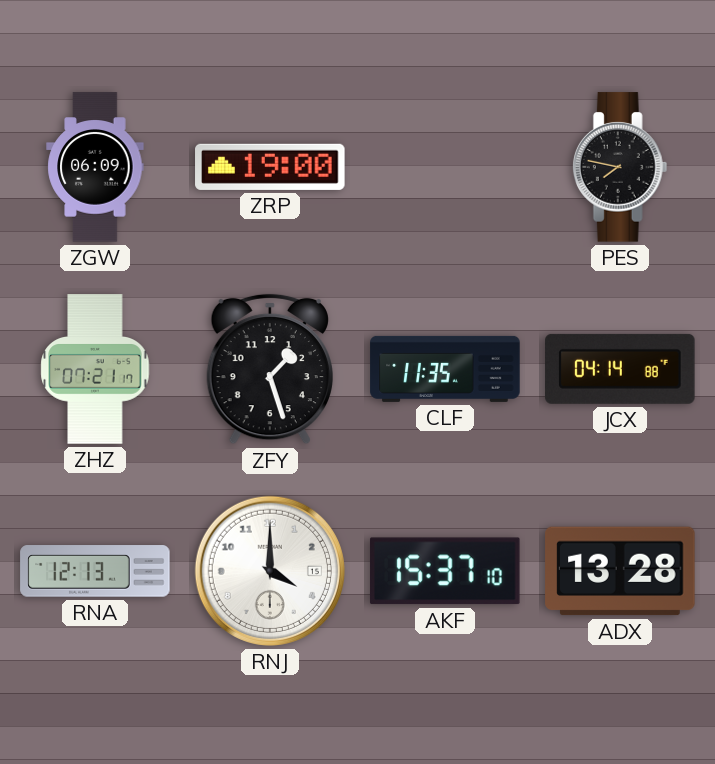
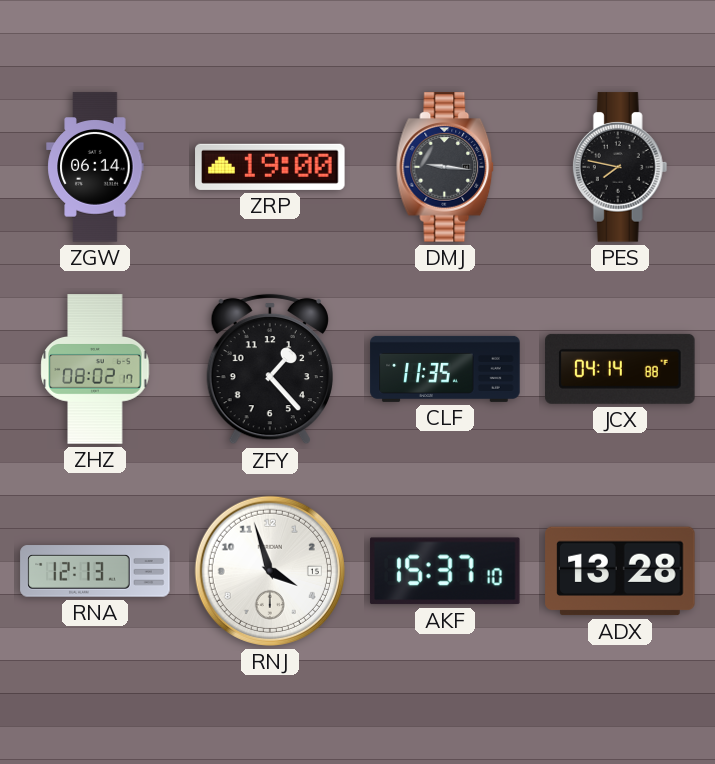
ZGW: 06:09 -> 06:14 (95, 167)
DMJ: none -> 9:16 (445, 167)
ZHZ: 07:21 -> 08:02 (95, 369)
ZFY: 1:27 -> 1:23 (270, 369)
RNJ: 4:00 -> 3:57 (270, 571)
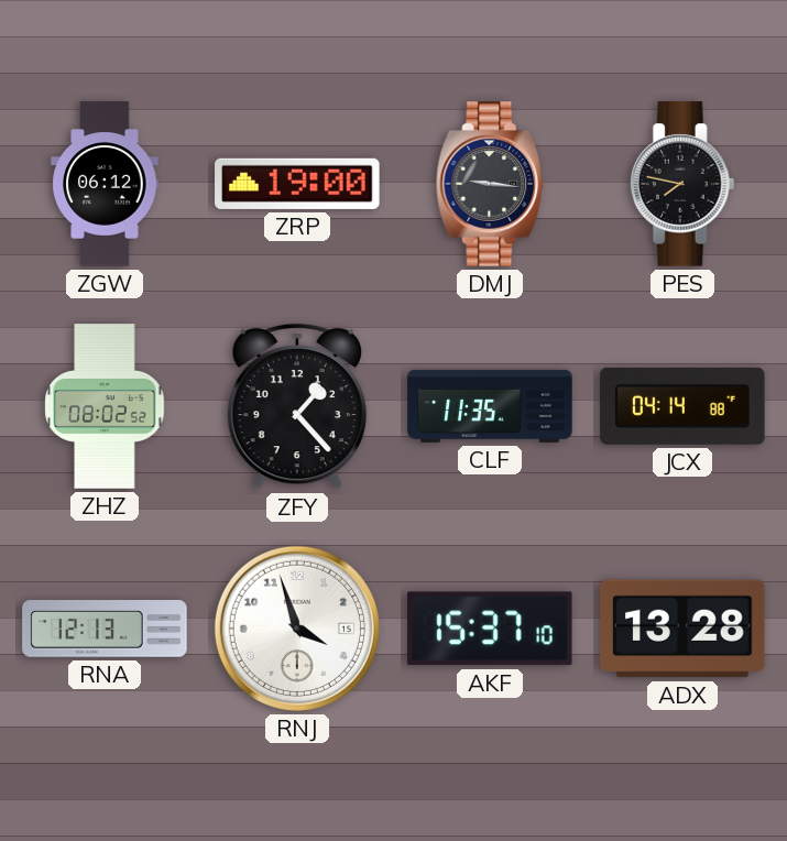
ZGW: 06:14 -> 06:12 (105, 184)
ZHZ: 08:02:17 -> 08:02:52 (105, 406)
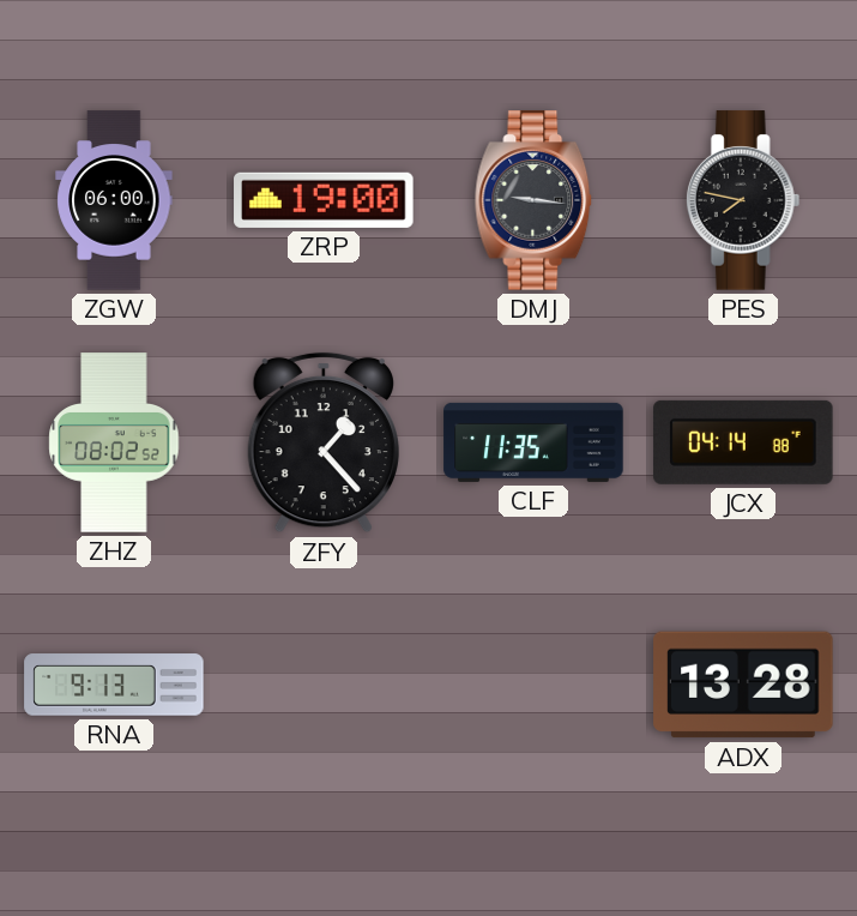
ZGW: 06:12 -> 06:00 (114, 200)
RNA: 12:13 -> 9:13 (114, 685)
RNJ: 3:57 -> none (297, 629)
AKF: 15:37 -> none (490, 629)
